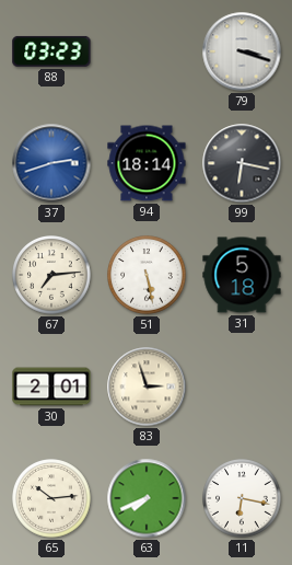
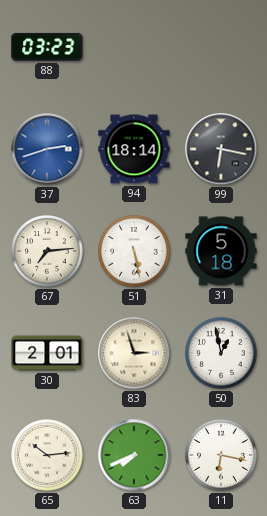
79: 3:18 -> none (242, 51)
50: none -> 12:58 (222, 354)
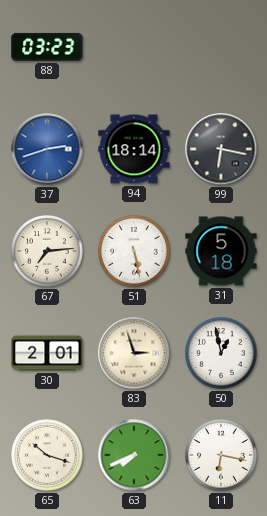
65: 10:14 -> 10:18 (48, 456)
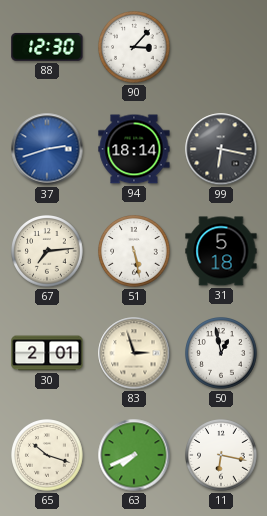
88: 03:23 -> 12:30 (47, 47)
90: none -> 3:07 (135, 48)
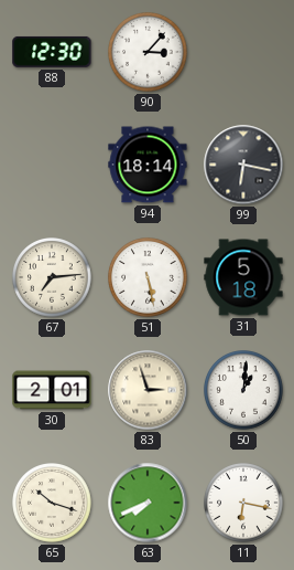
37: 2:42 -> none (47, 149)
50: 12:58 -> 1:01 (244, 391)
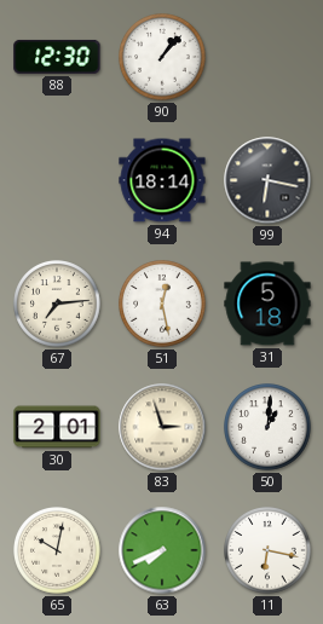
90: 3:07 -> 1:07 (163, 58)
51: 5:28 -> 12:28 (163, 305)
65: 10:18 -> 10:02 (58, 551)
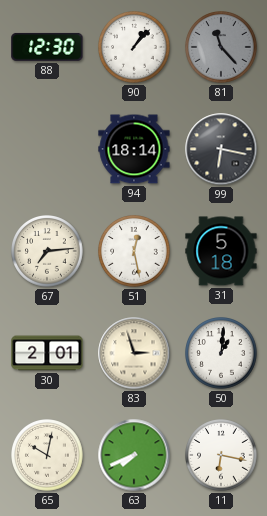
81: none -> 11:23 (222, 48)
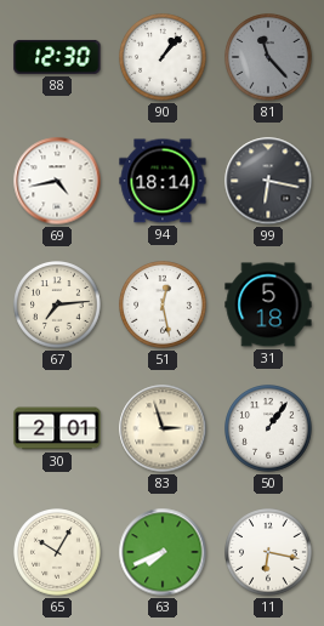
69: none -> 4:43 (57, 181)
50: 1:01 -> 1:06 (269, 429)
65: 10:02 -> 10:05 (58, 553)
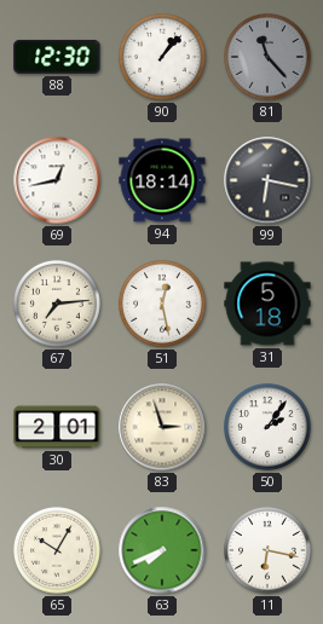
69: 4:43 -> 12:43 (57, 180)
50: 1:06 -> 2:06 (269, 428)
